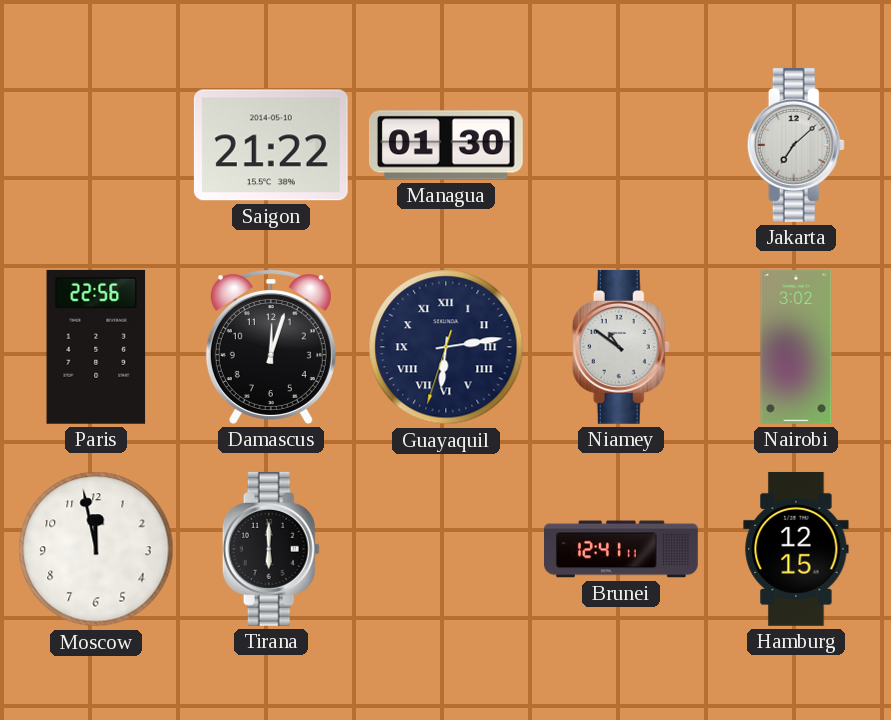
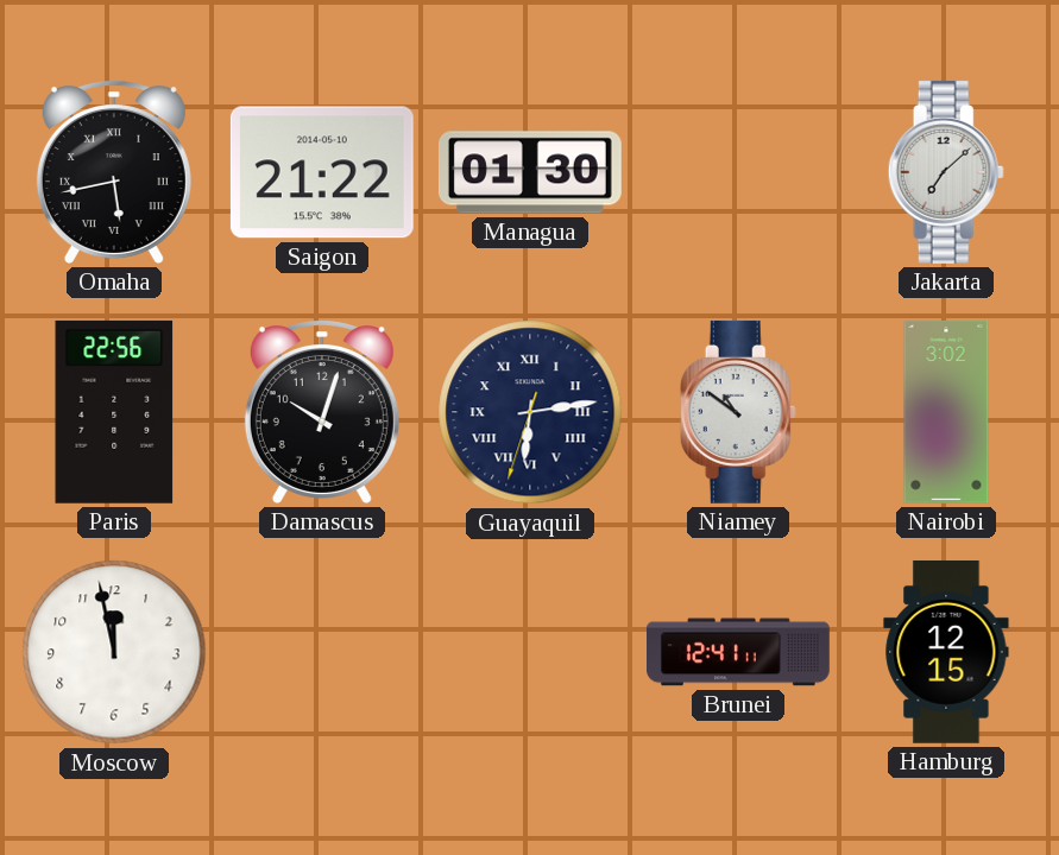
Omaha: none -> 5:43 (114, 172)
Damascus: 12:03 -> 10:03 (322, 412)
Tirana: 6:00 -> none (271, 549)
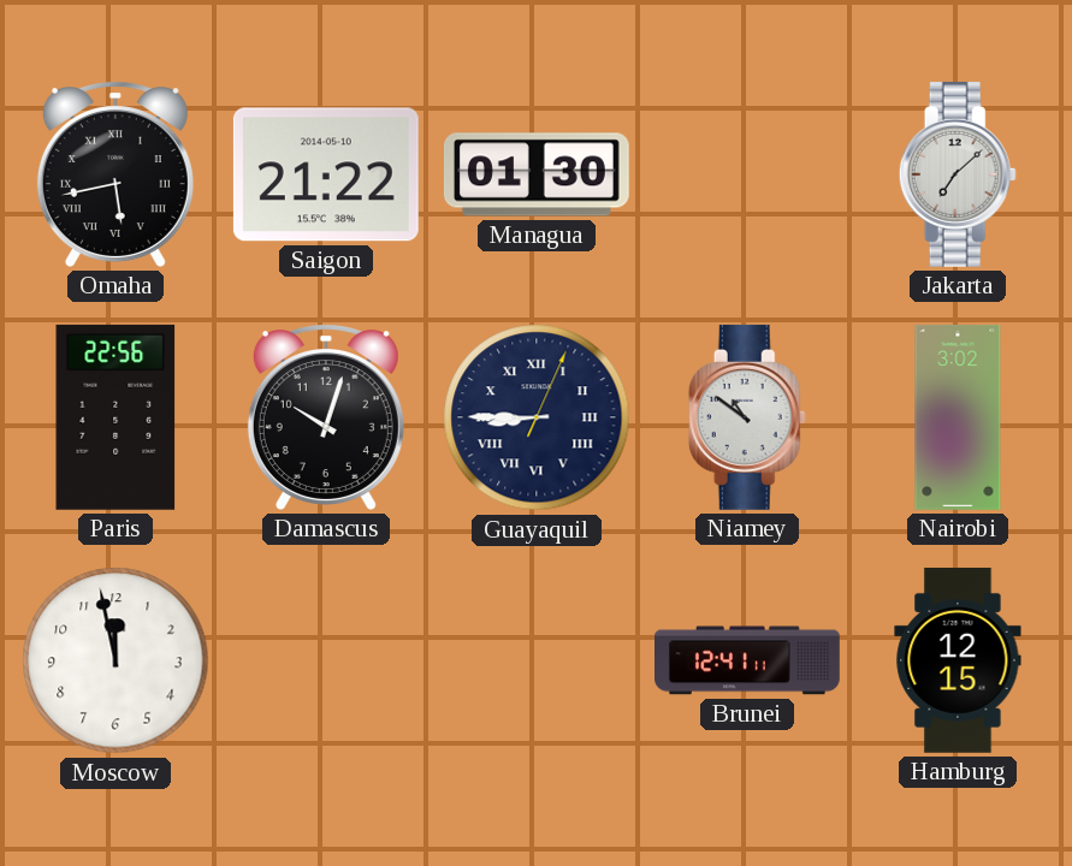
Guayaquil: 6:13 -> 8:45 (537, 417)
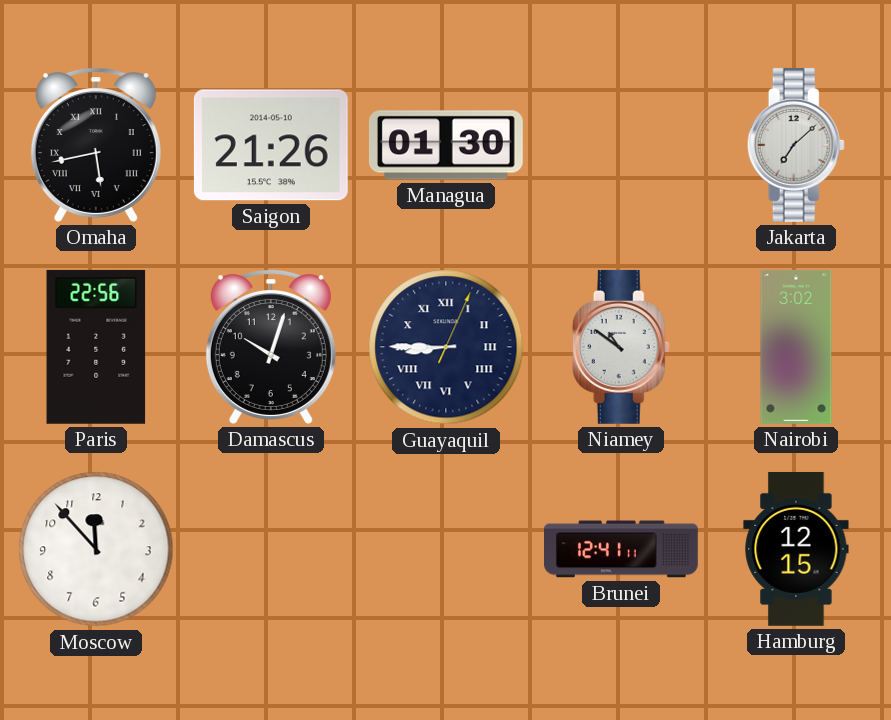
Saigon: 21:22 -> 21:26 (271, 145)
Moscow: 11:58 -> 11:53 (96, 549)
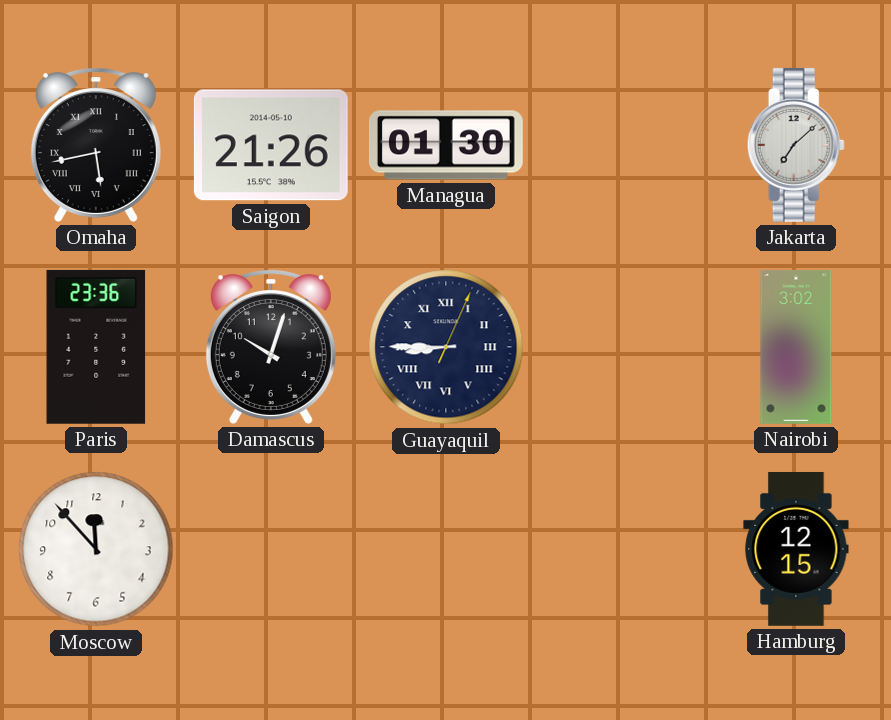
Paris: 22:56 -> 23:36 (96, 347)
Niamey: 10:51 -> none (621, 347)
Brunei: 12:41 -> none (622, 549)
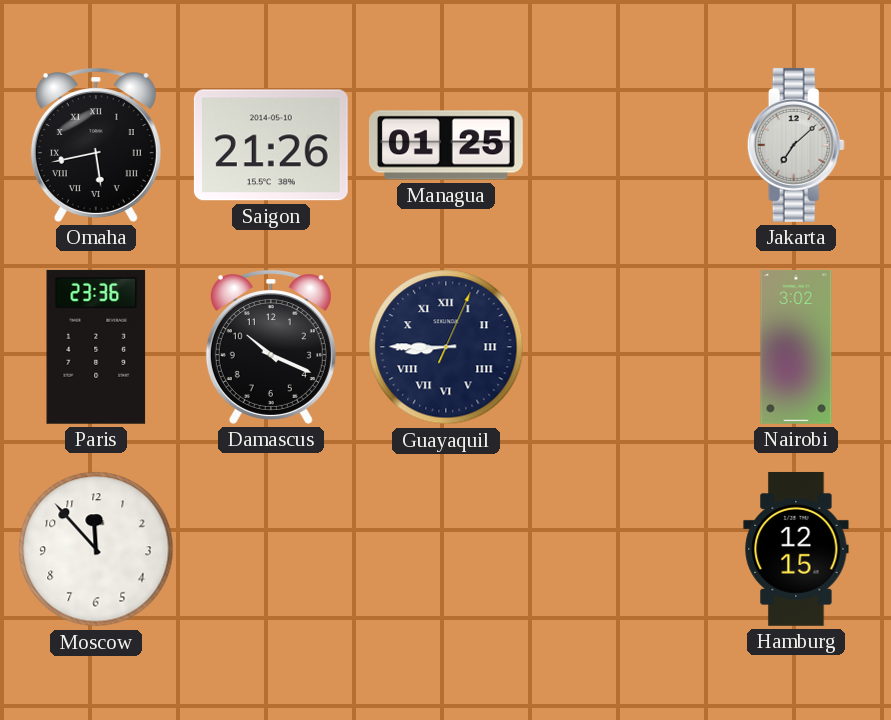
Managua: 01:30 -> 01:25 (446, 145)
Damascus: 10:03 -> 10:19 (271, 347)
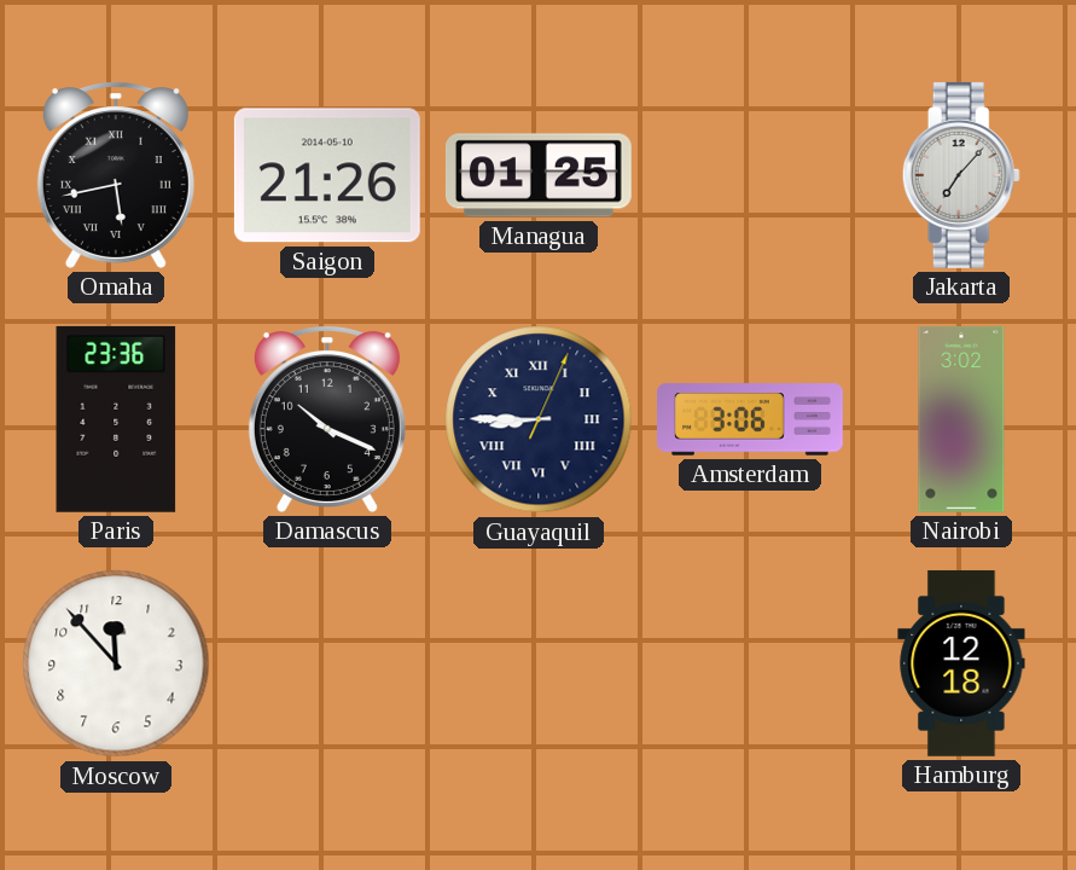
Jakarta: 7:08 -> 7:07 (961, 175)
Amsterdam: none -> 3:06 (751, 419)
Hamburg: 12:15 -> 12:18 (961, 663)
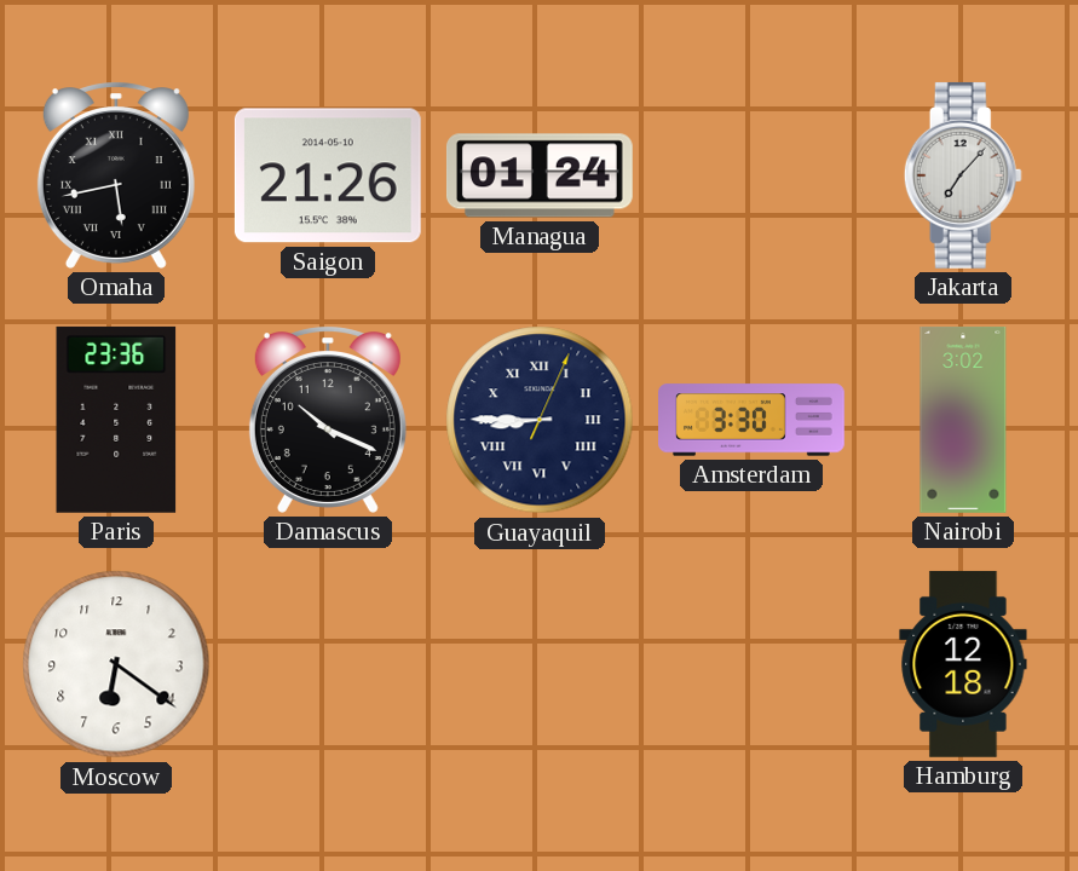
Managua: 01:25 -> 01:24 (540, 175)
Amsterdam: 3:06 -> 3:30 (753, 420)
Moscow: 11:53 -> 6:21 (116, 664)
